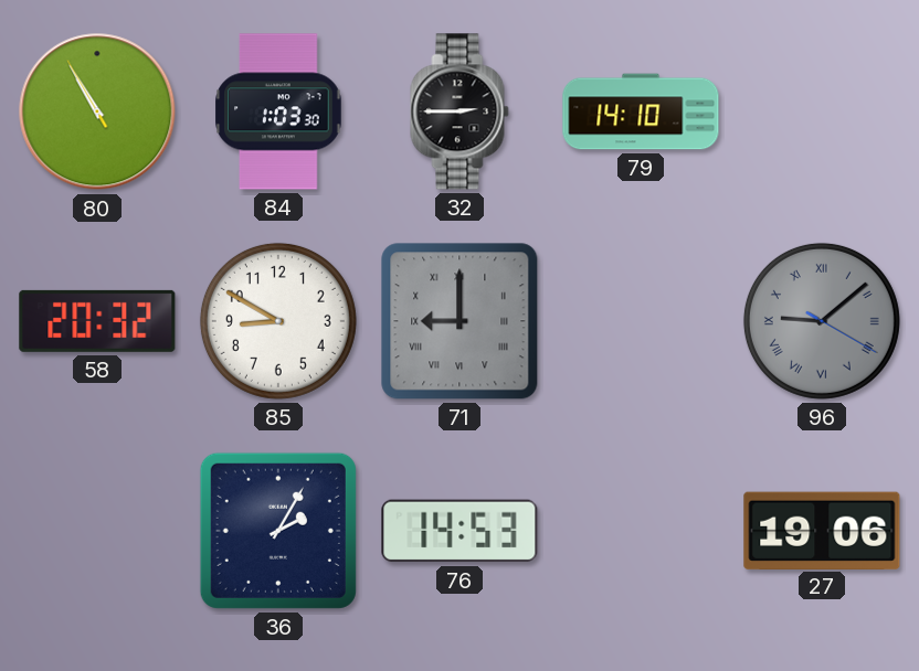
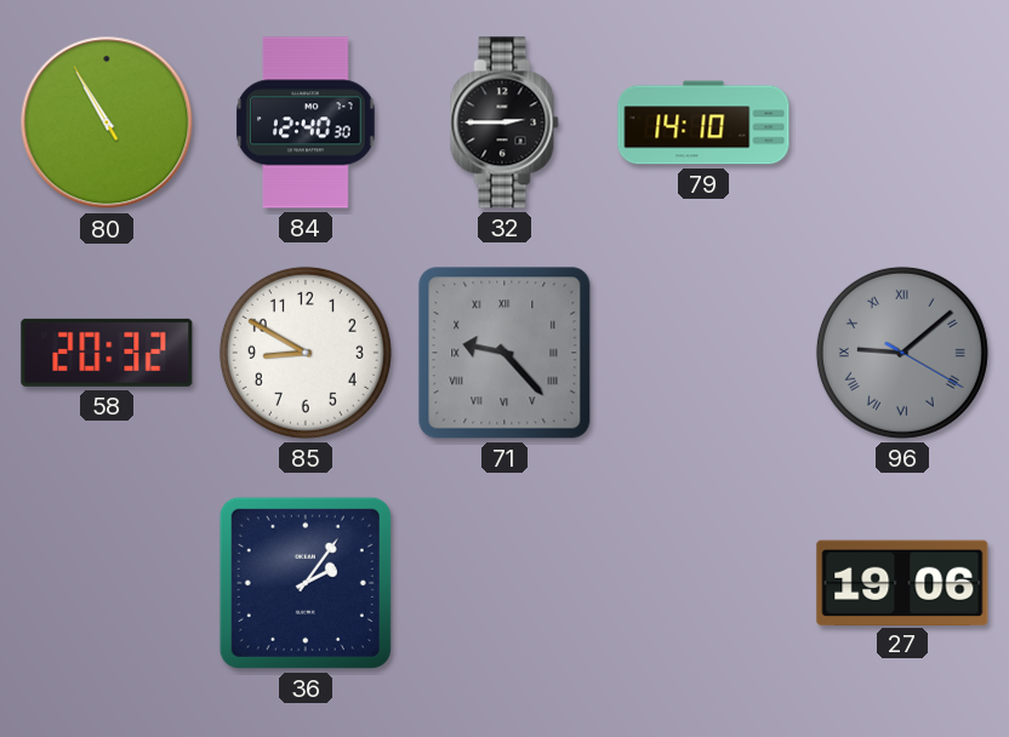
84: 1:03 -> 12:40 (306, 122)
71: 9:00 -> 9:23 (504, 353)
36: 2:05 -> 2:06 (306, 583)
76: 14:53 -> none (459, 531)
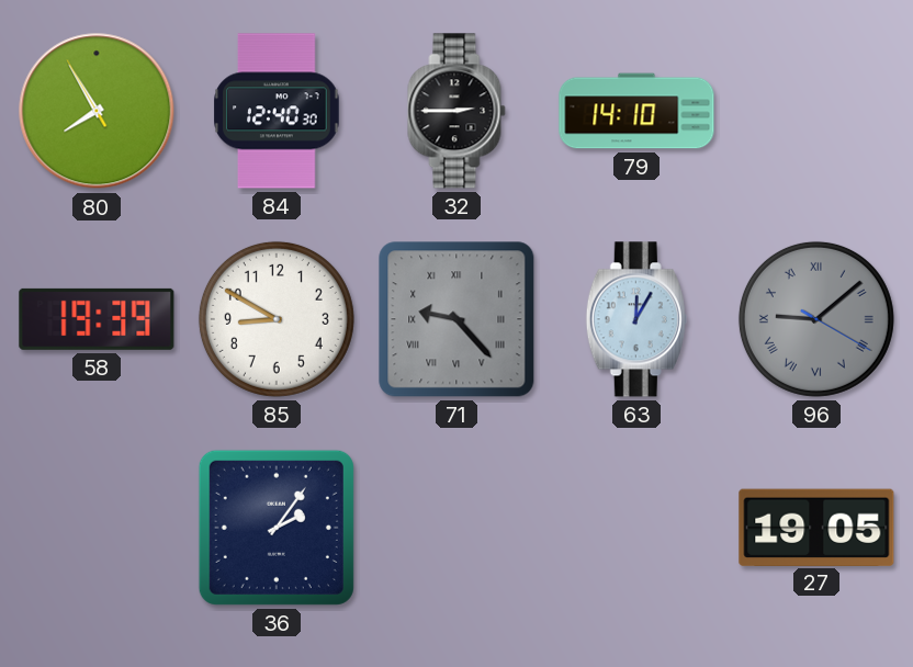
80: 10:54 -> 7:54 (97, 111)
58: 20:32 -> 19:39 (97, 319)
63: none -> 12:05 (636, 319)
27: 19:06 -> 19:05 (816, 527)
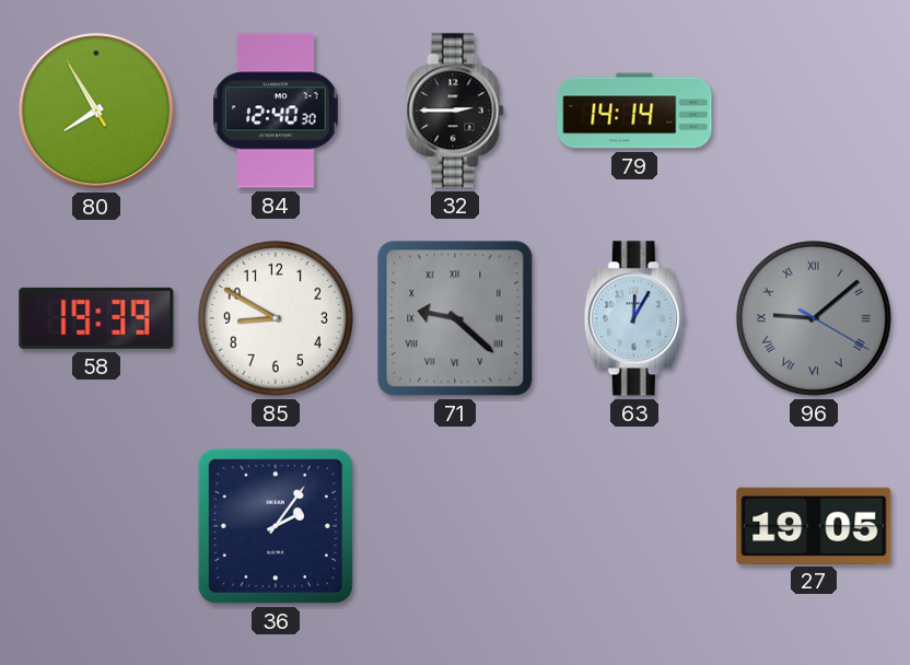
79: 14:10 -> 14:14 (634, 110)
71: 9:23 -> 9:22 (455, 318)
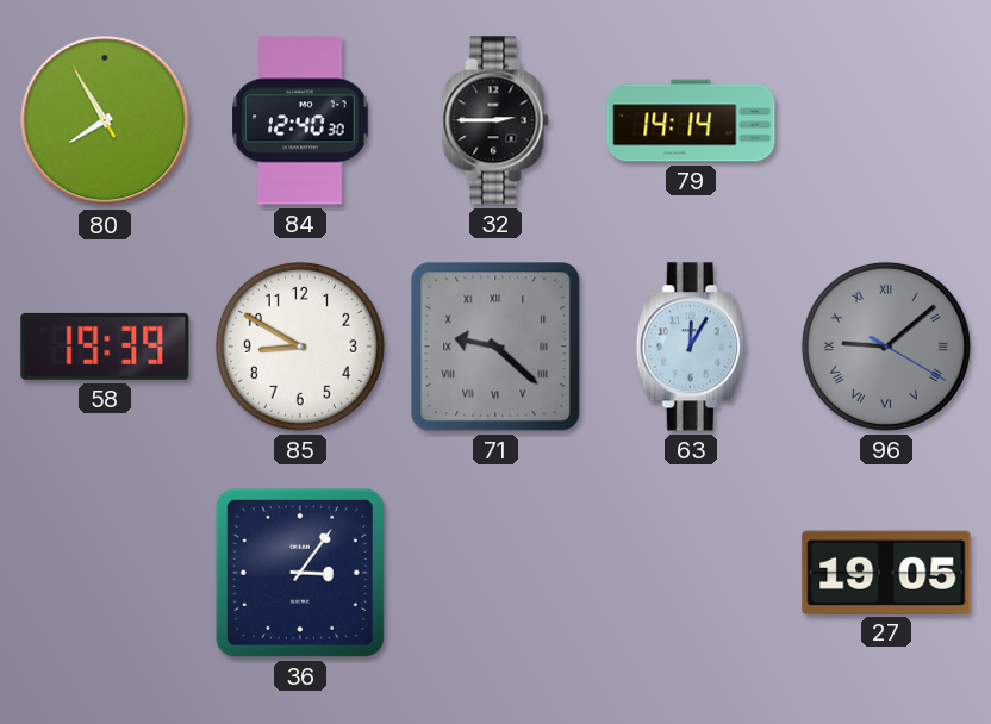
36: 2:06 -> 3:06 (300, 573)
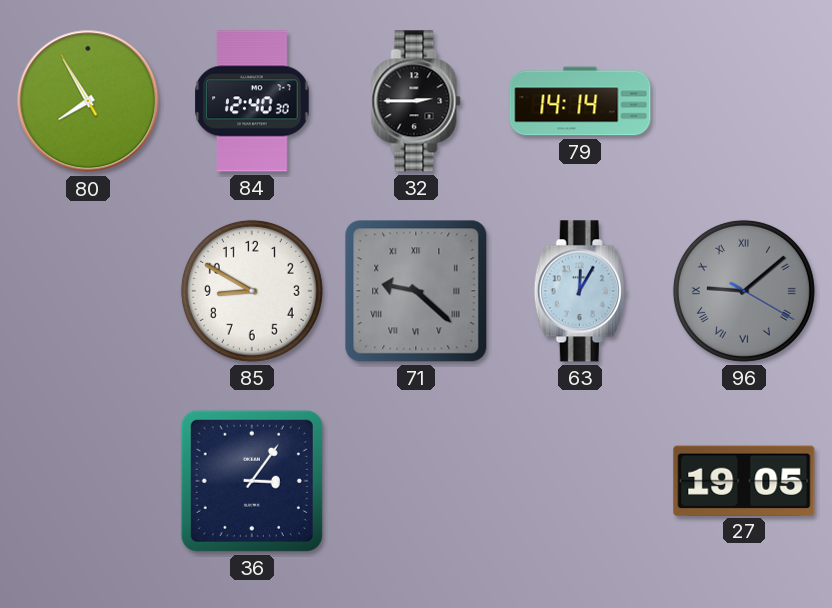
58: 19:39 -> none (105, 347)
